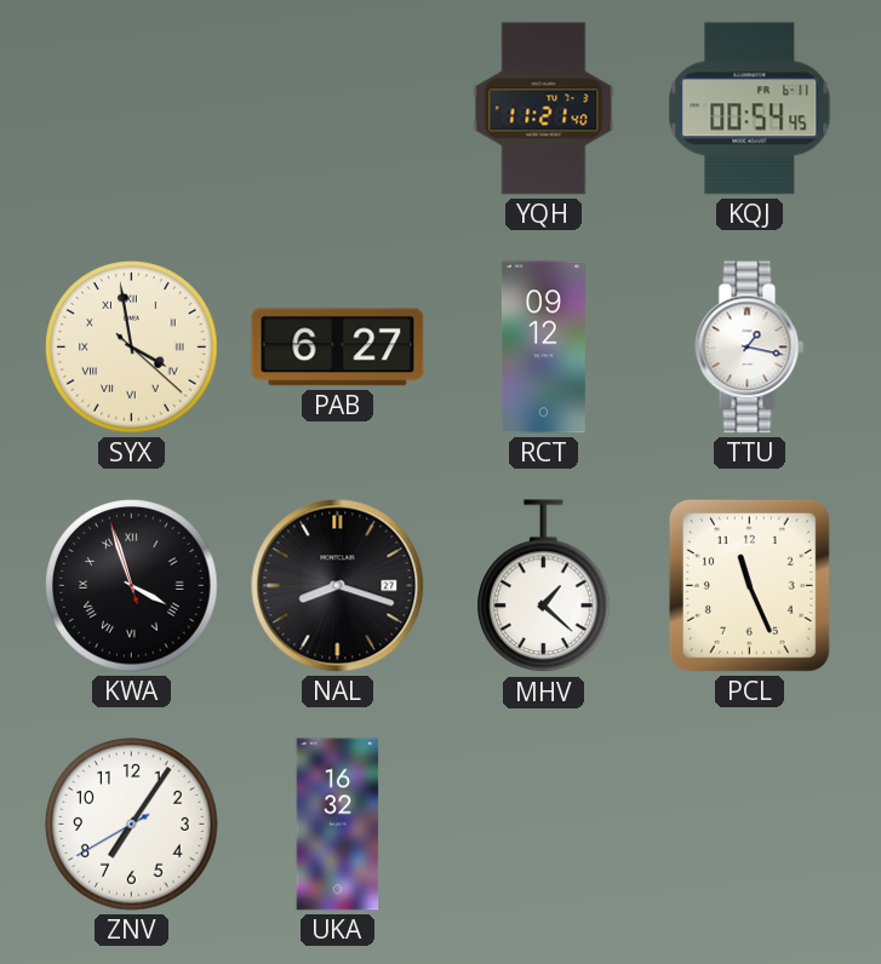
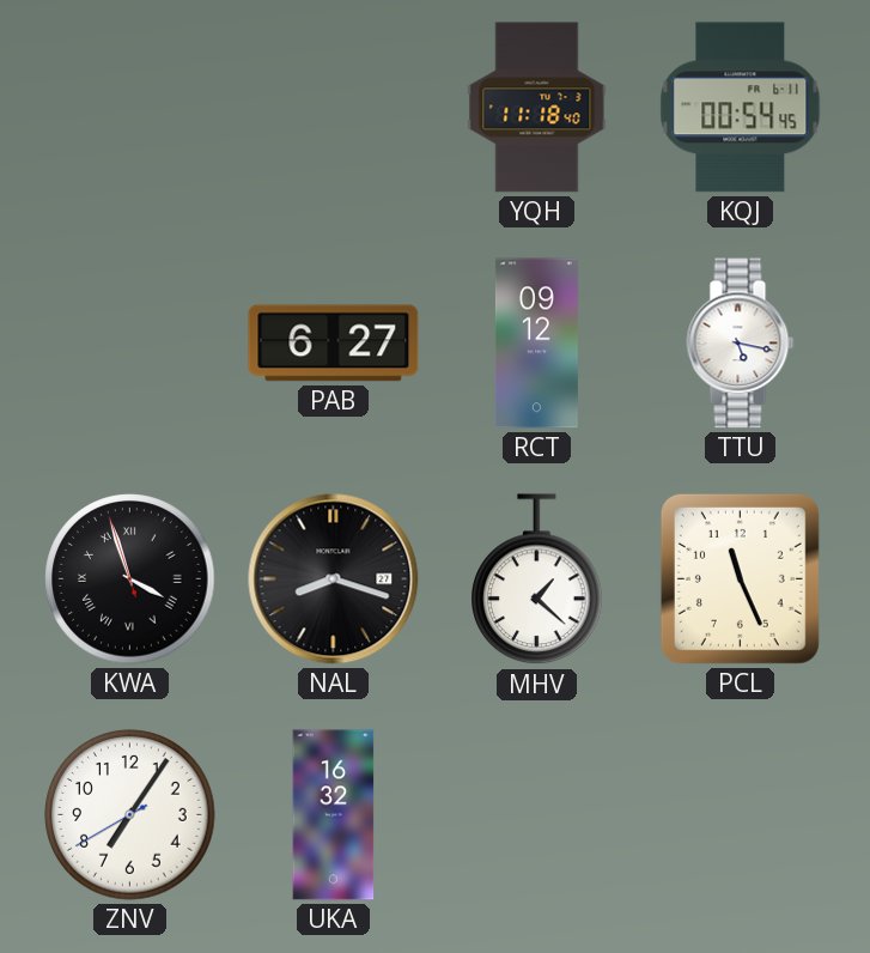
YQH: 11:21 -> 11:18 (537, 108)
SYX: 3:58 -> none (132, 348)
TTU: 1:17 -> 5:17 (741, 344)
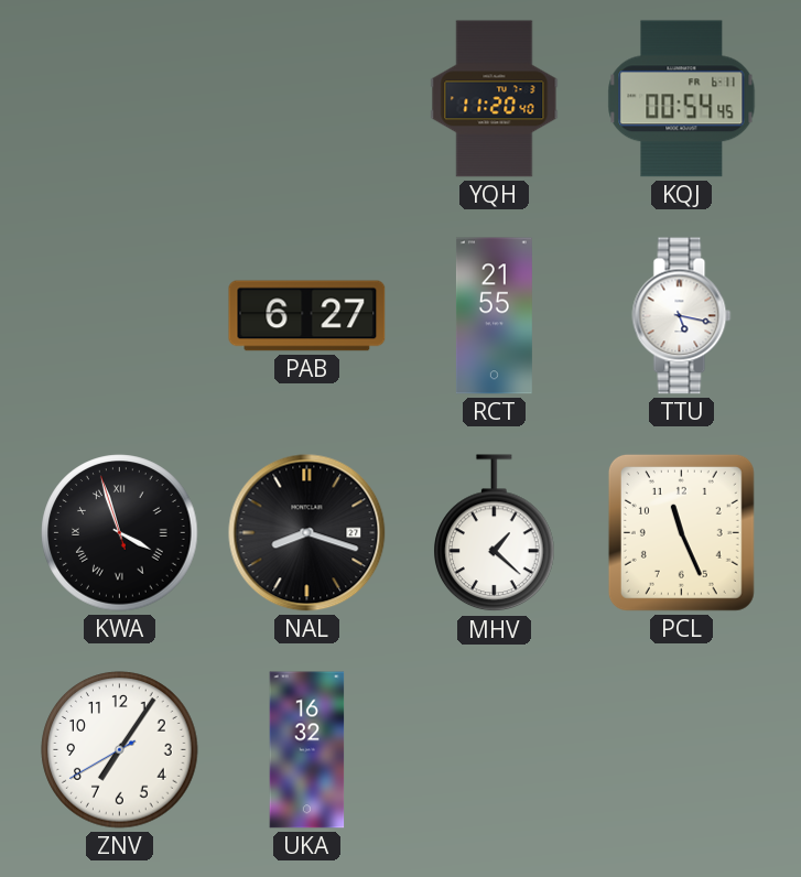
YQH: 11:18 -> 11:20 (495, 99)
RCT: 09:12 -> 21:55 (494, 316)
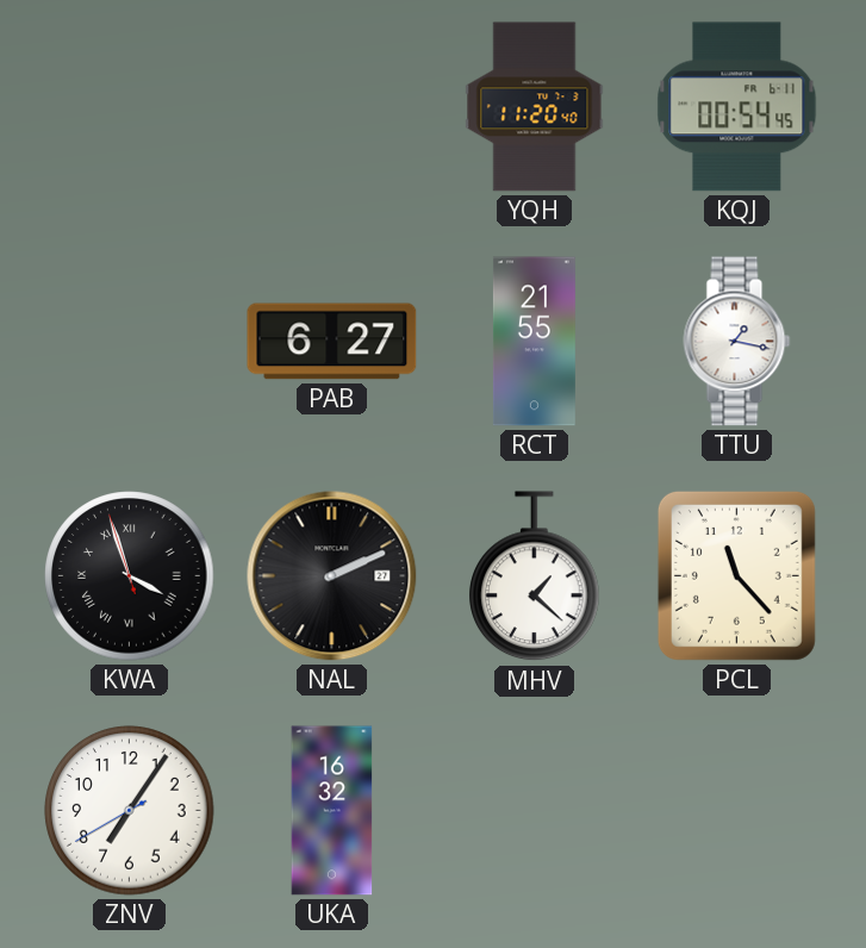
TTU: 5:17 -> 1:17 (737, 342)
NAL: 8:18 -> 2:11 (332, 576)
PCL: 11:26 -> 11:23 (736, 575)
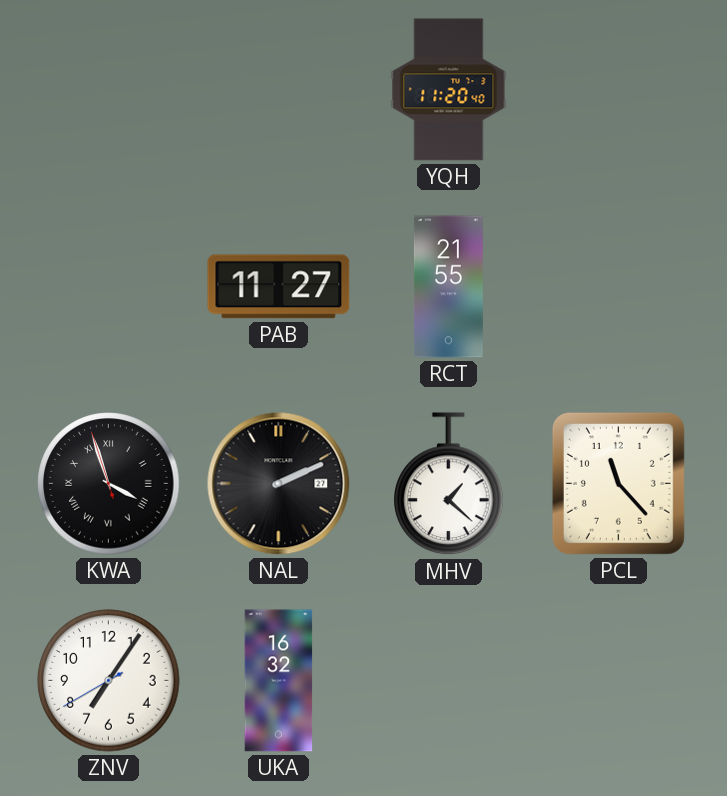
KQJ: 00:54 -> none (737, 107)
PAB: 6:27 -> 11:27 (279, 287)
TTU: 1:17 -> none (737, 342)
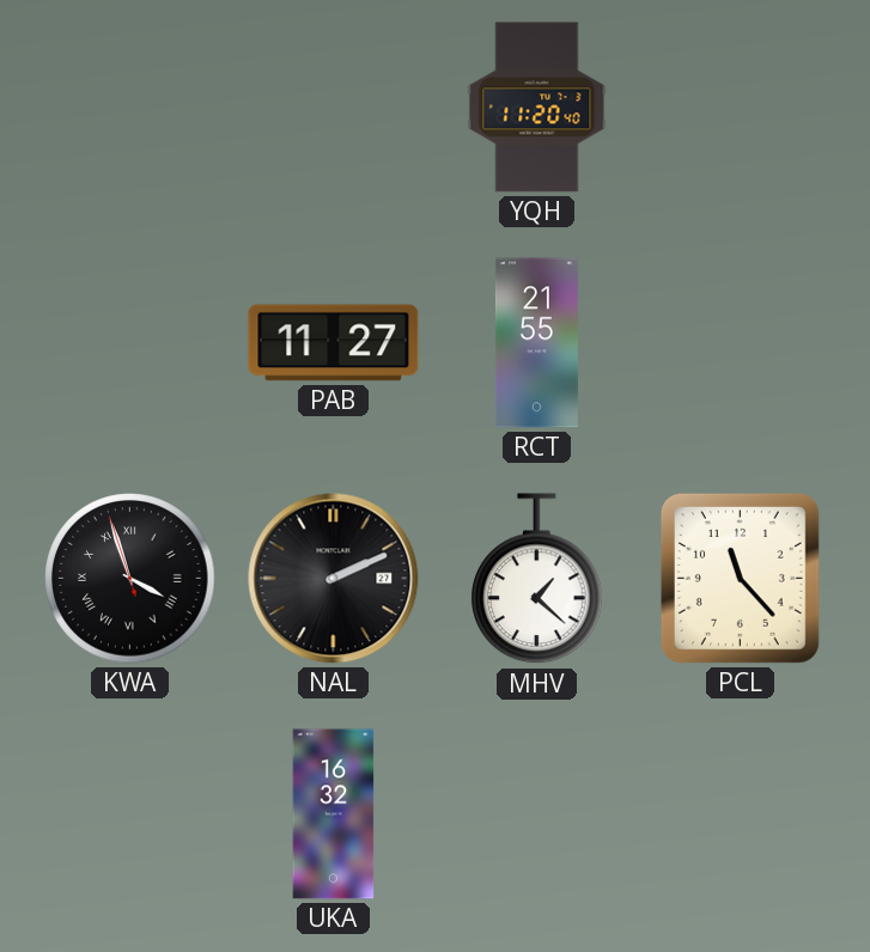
ZNV: 7:05 -> none (109, 681)
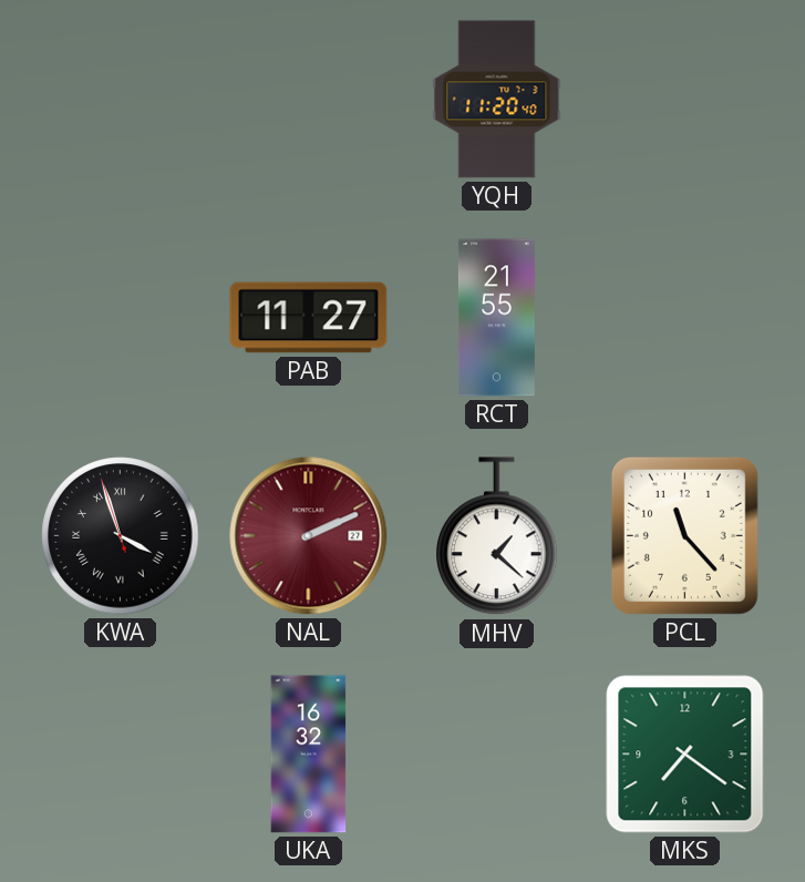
NAL dial: black -> burgundy (309, 536)
MKS: none -> 7:21 (685, 755)
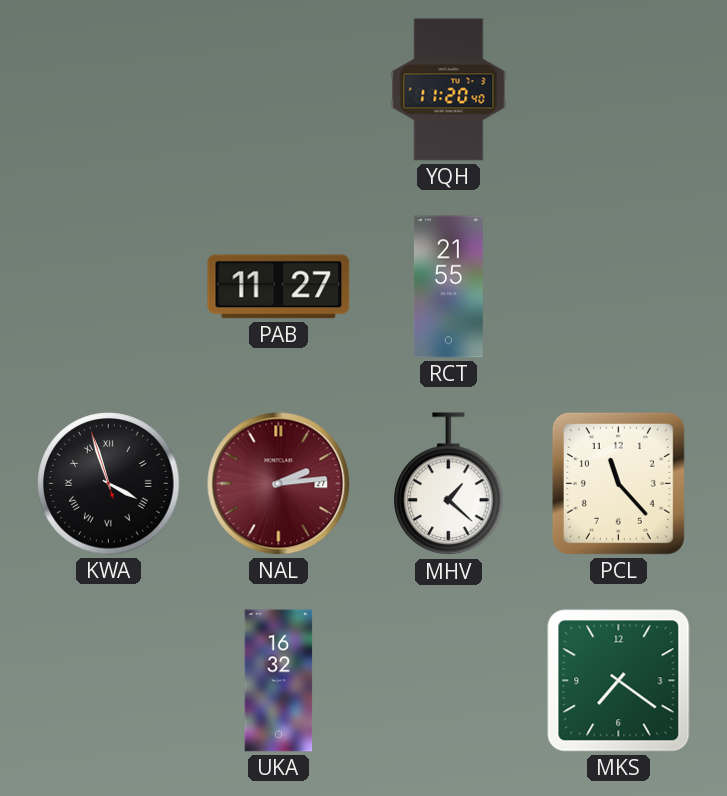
NAL: 2:11 -> 2:14 (279, 484)
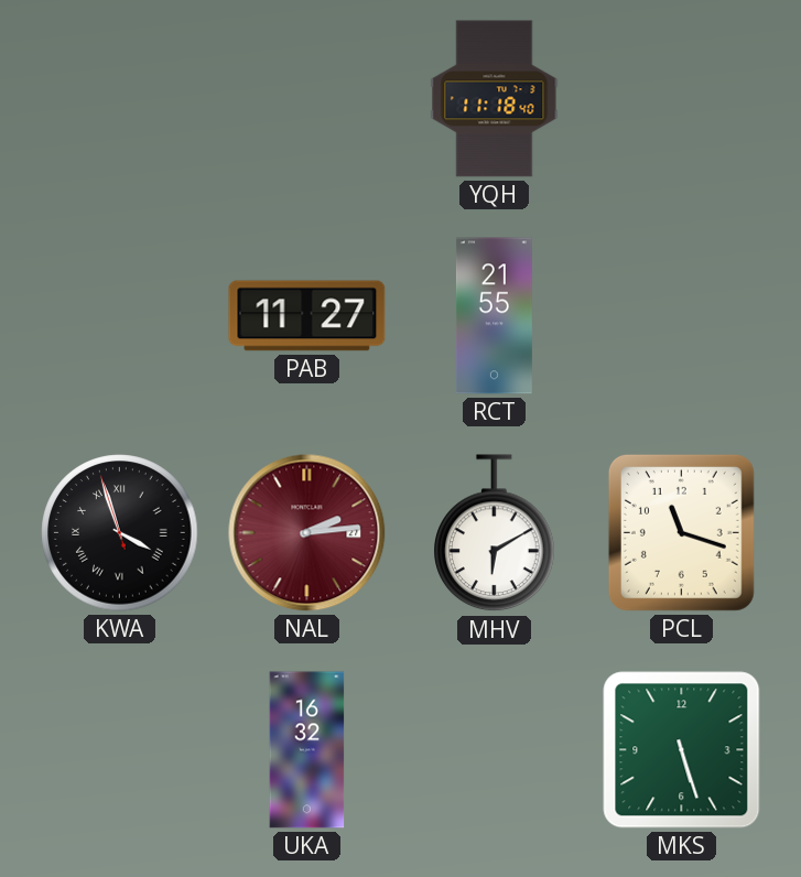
YQH: 11:20 -> 11:18 (495, 99)
MHV: 1:22 -> 6:10 (495, 533)
PCL: 11:23 -> 11:18 (681, 532)
MKS: 7:21 -> 5:27 (682, 750)
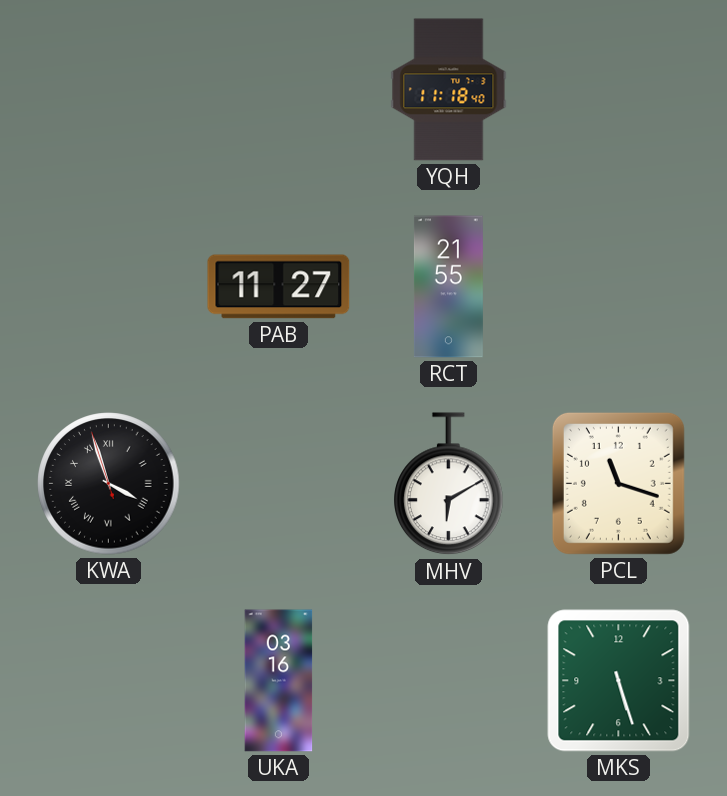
NAL: 2:14 -> none (307, 533)
UKA: 16:32 -> 03:16 (279, 681)
